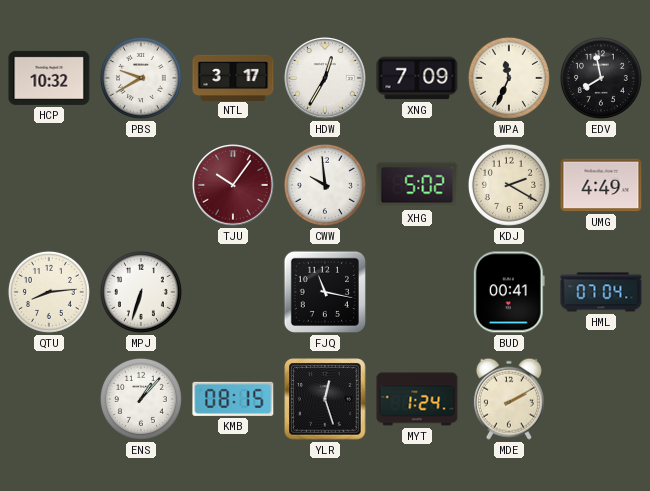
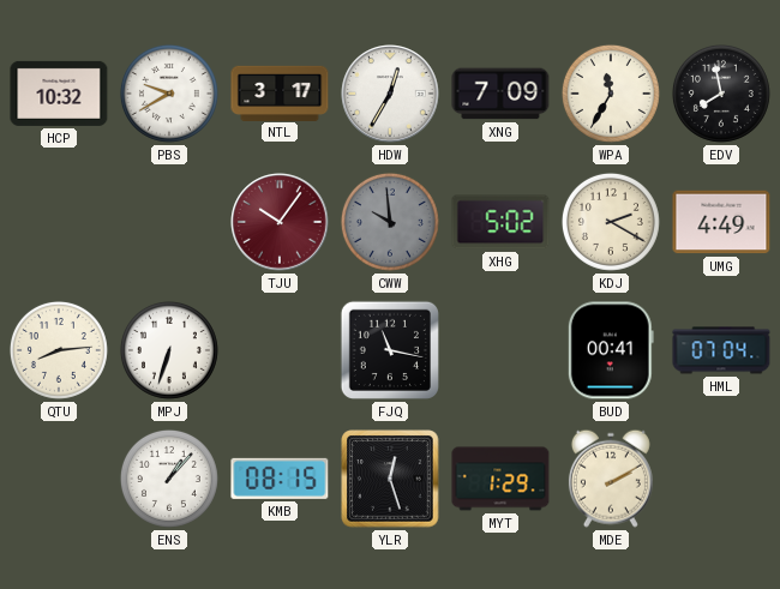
WPA: 11:34 -> 11:35 (611, 94)
CWW dial: white -> grey (390, 222)
MYT: 1:24 -> 1:29 (500, 479)
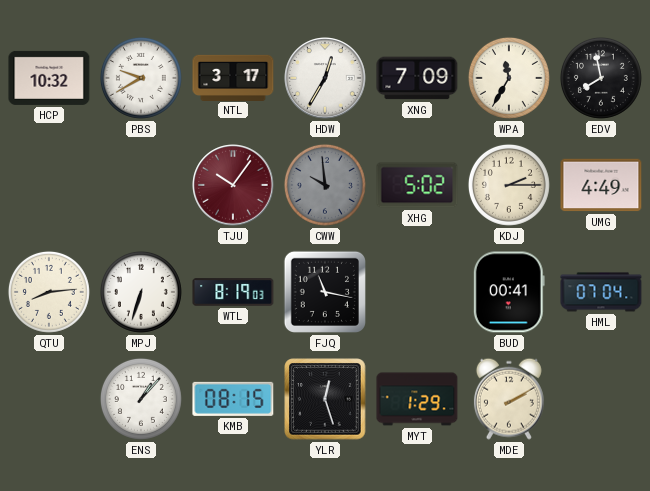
KDJ: 2:20 -> 2:15 (509, 185)
WTL: none -> 8:19 (233, 292)
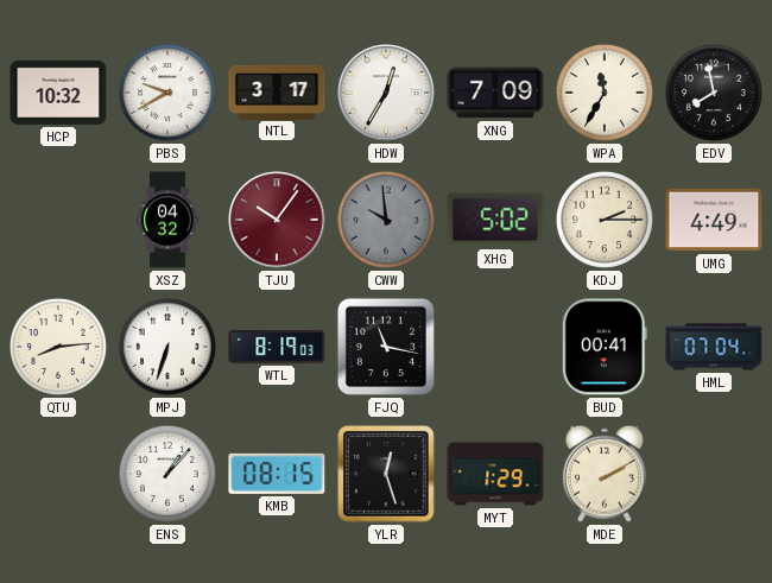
XSZ: none -> 04:32 (169, 220)
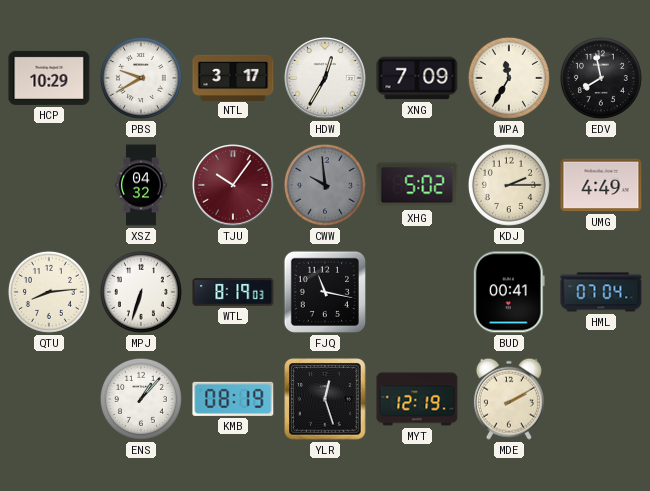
HCP: 10:32 -> 10:29 (49, 78)
KMB: 08:15 -> 08:19 (233, 399)
MYT: 1:29 -> 12:19 (417, 399)
